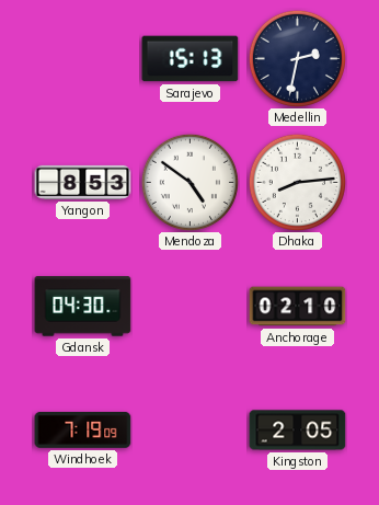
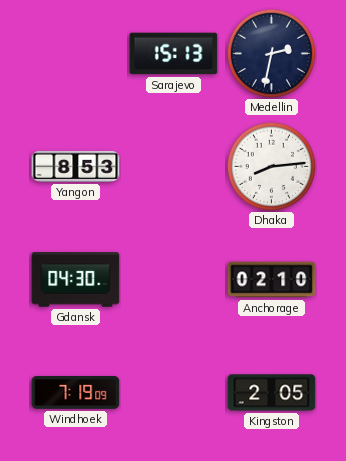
Mendoza: 4:51 -> none (190, 182)
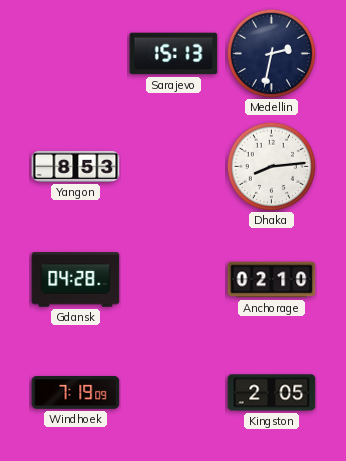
Gdansk: 04:30 -> 04:28 (76, 280)
